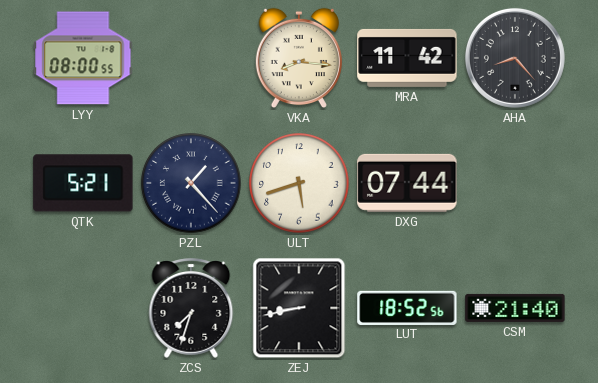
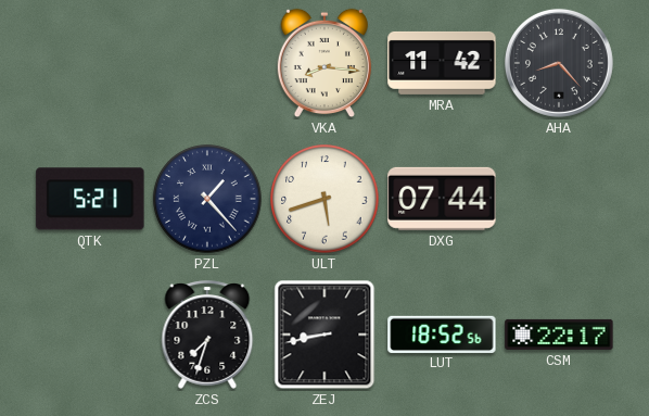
LYY: 08:00 -> none (83, 58)
CSM: 21:40 -> 22:17 (559, 335)
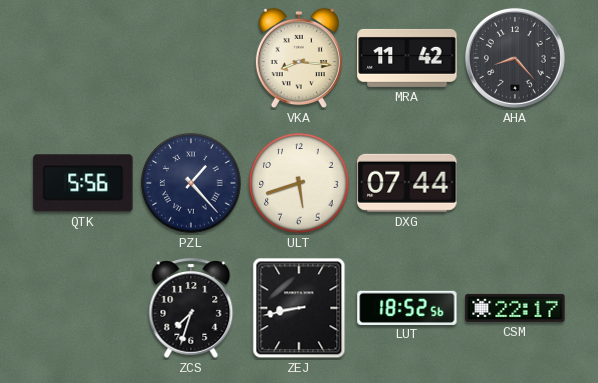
QTK: 5:21 -> 5:56 (83, 183)
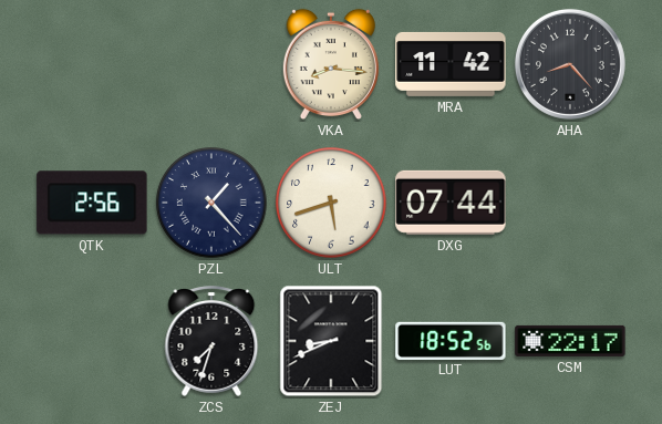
QTK: 5:56 -> 2:56 (92, 203)
ZEJ: 8:43 -> 8:41 (331, 341)
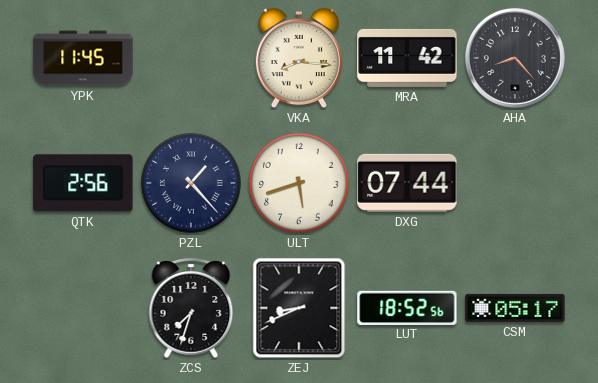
YPK: none -> 11:45 (83, 58)
CSM: 22:17 -> 05:17 (515, 308)
